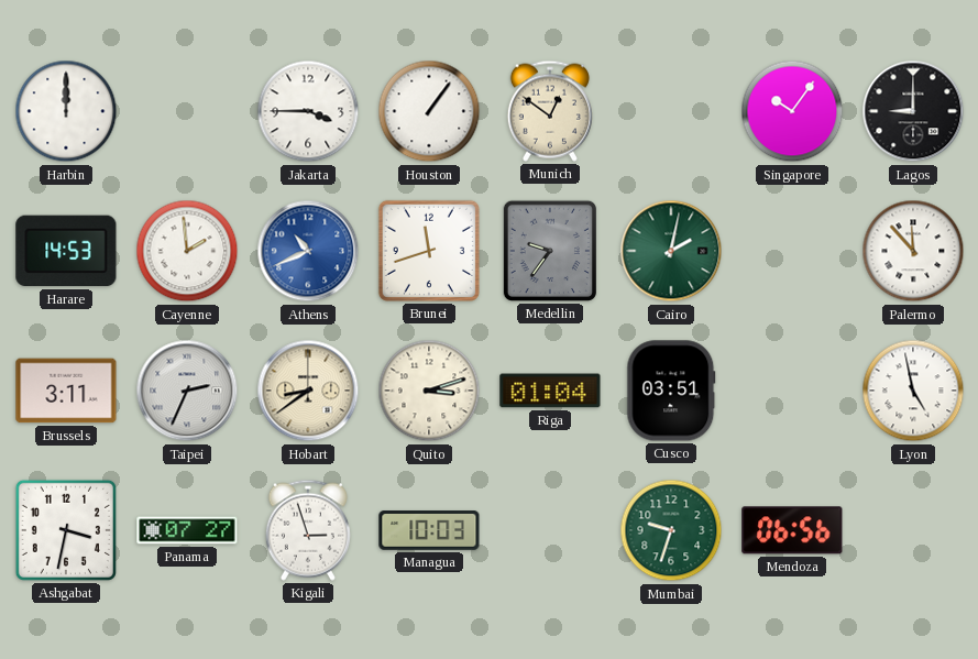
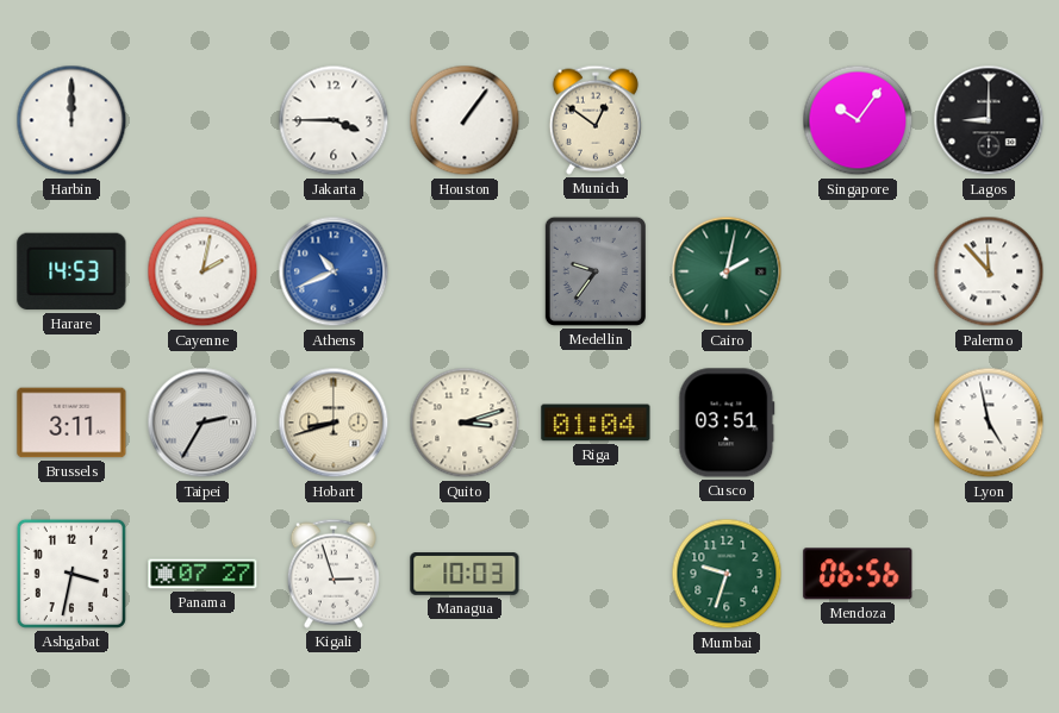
Cayenne: 1:59 -> 2:02 (203, 271)
Brunei: 11:42 -> none (429, 251)
Taipei: 2:34 -> 2:35 (203, 423)
Hobart: 8:39 -> 8:42 (334, 423)
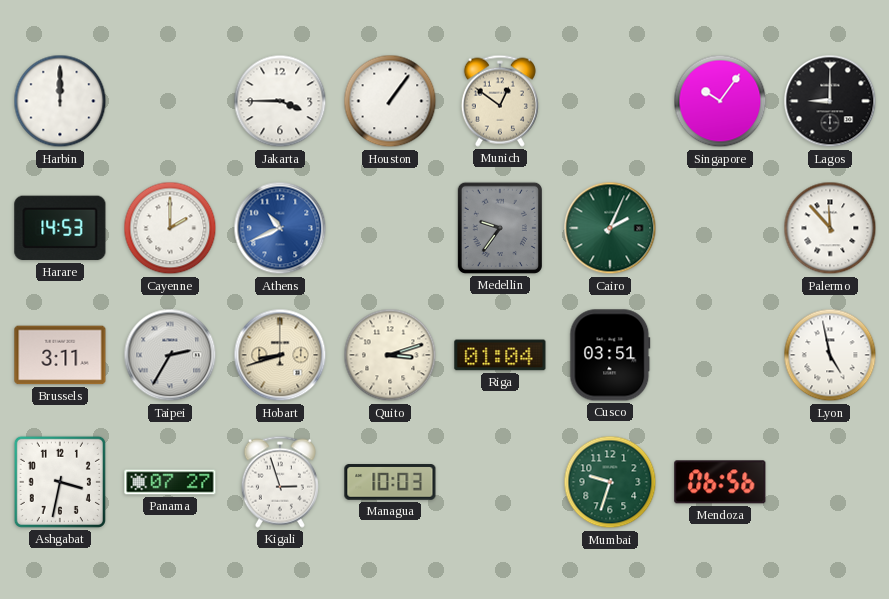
Cayenne: 2:02 -> 2:00 (170, 228)
Cairo: 2:02 -> 2:04 (610, 228)
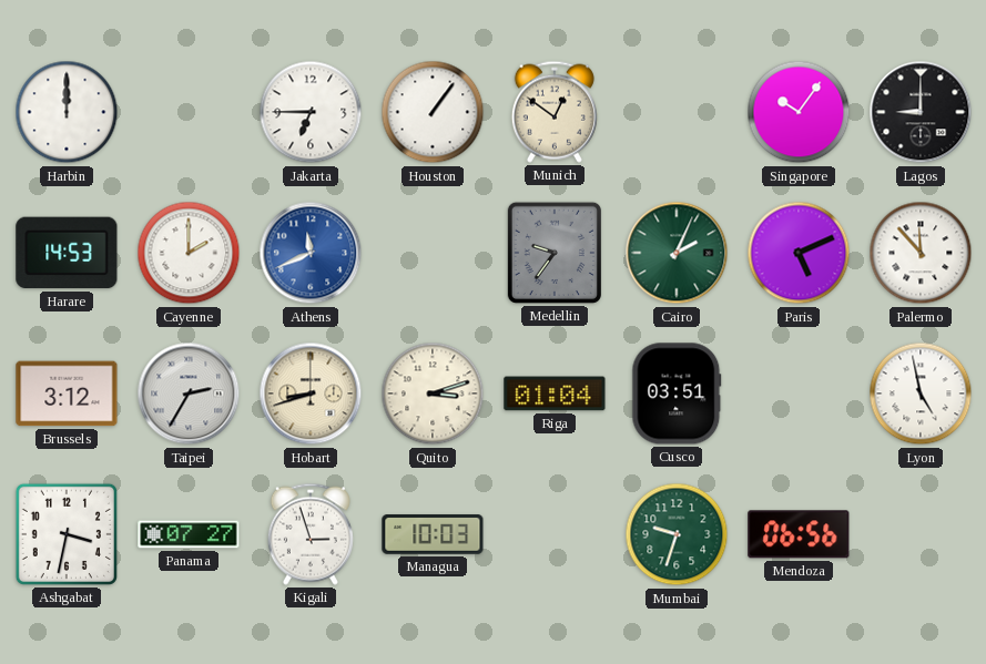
Jakarta: 3:45 -> 6:45 (311, 112)
Athens: 10:41 -> 11:41 (311, 253)
Paris: none -> 5:11 (799, 253)
Brussels: 3:11 -> 3:12 (67, 394)
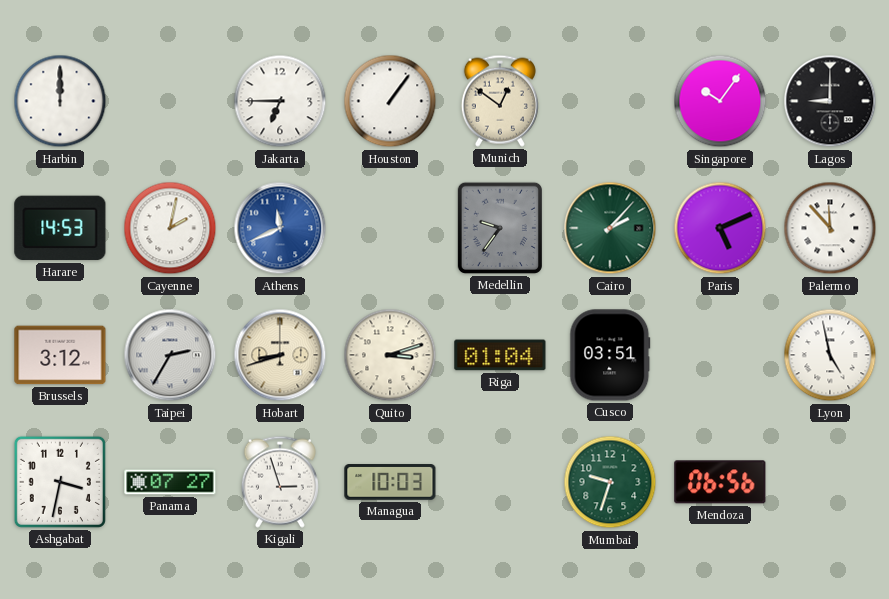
Cayenne: 2:00 -> 2:02 (170, 228)
Cairo: 2:04 -> 2:07 (610, 228)
